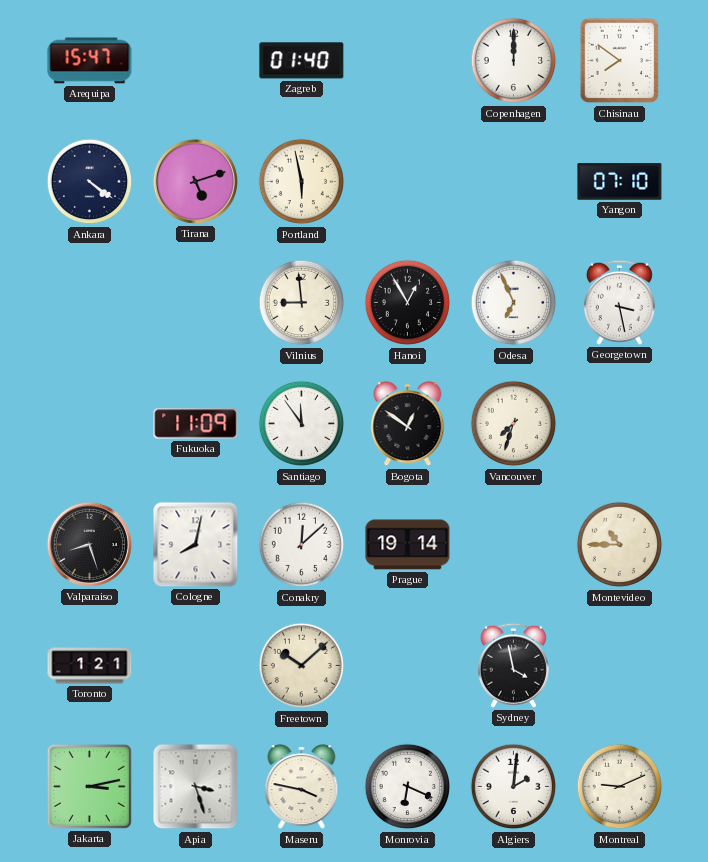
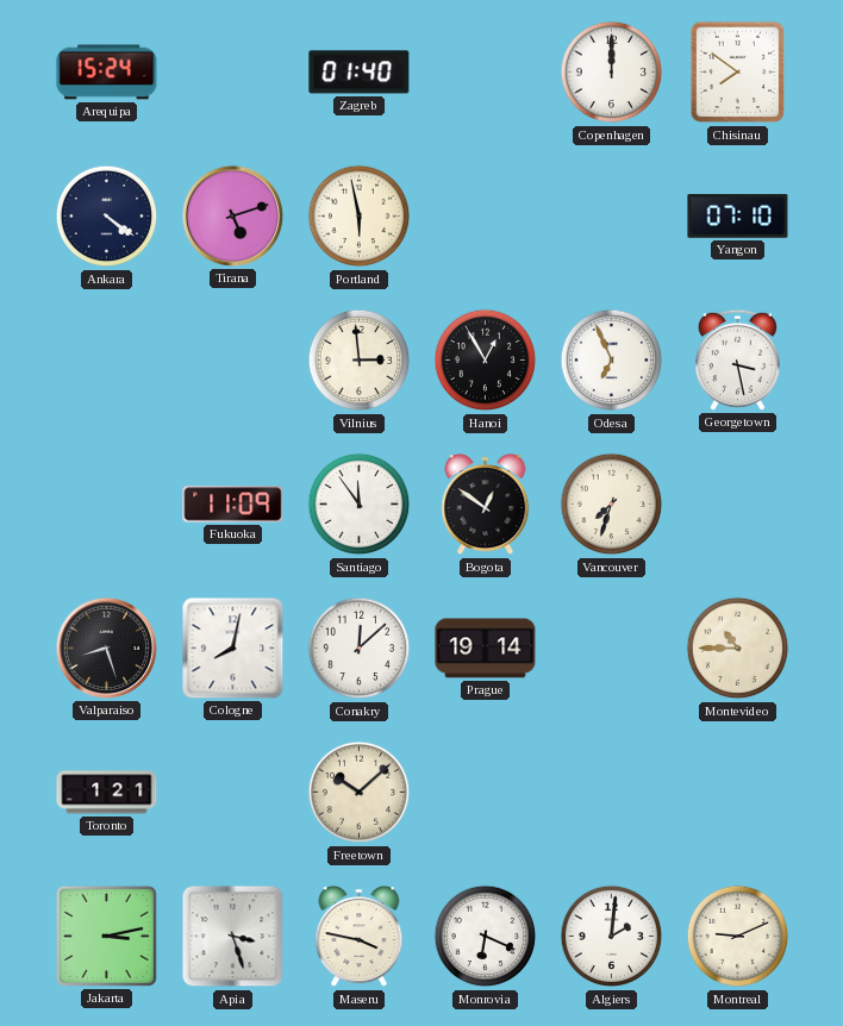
Arequipa: 15:47 -> 15:24 (107, 73)
Vilnius: 8:59 -> 2:59 (360, 361)
Sydney: 3:58 -> none (513, 665)
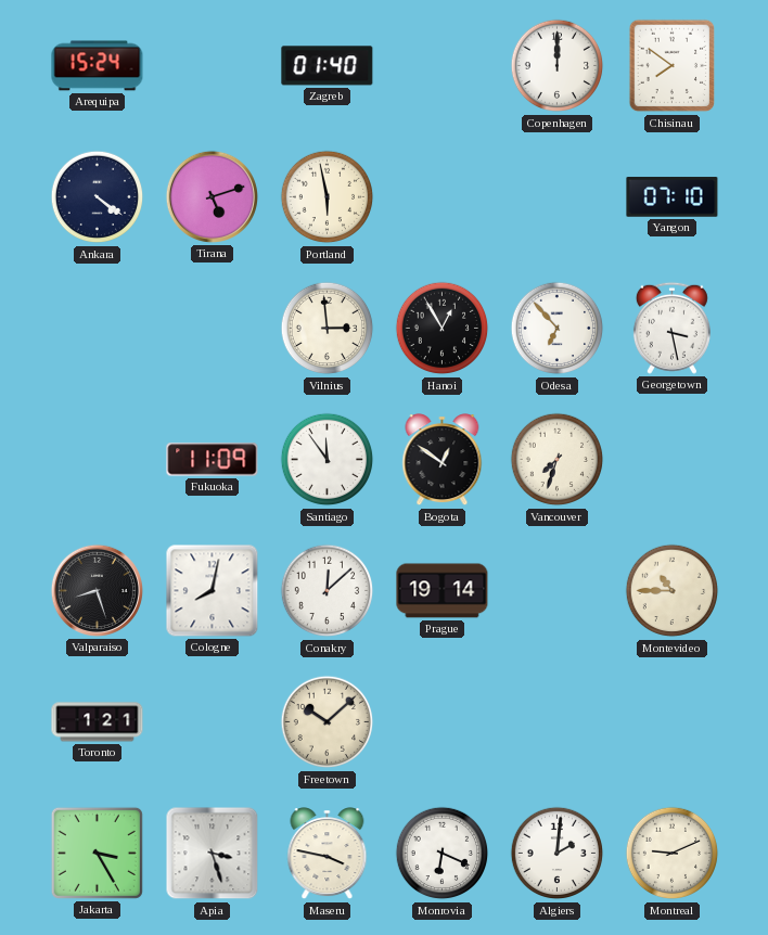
Odesa: 6:56 -> 6:53 (558, 329)
Jakarta: 3:13 -> 3:25 (97, 853)
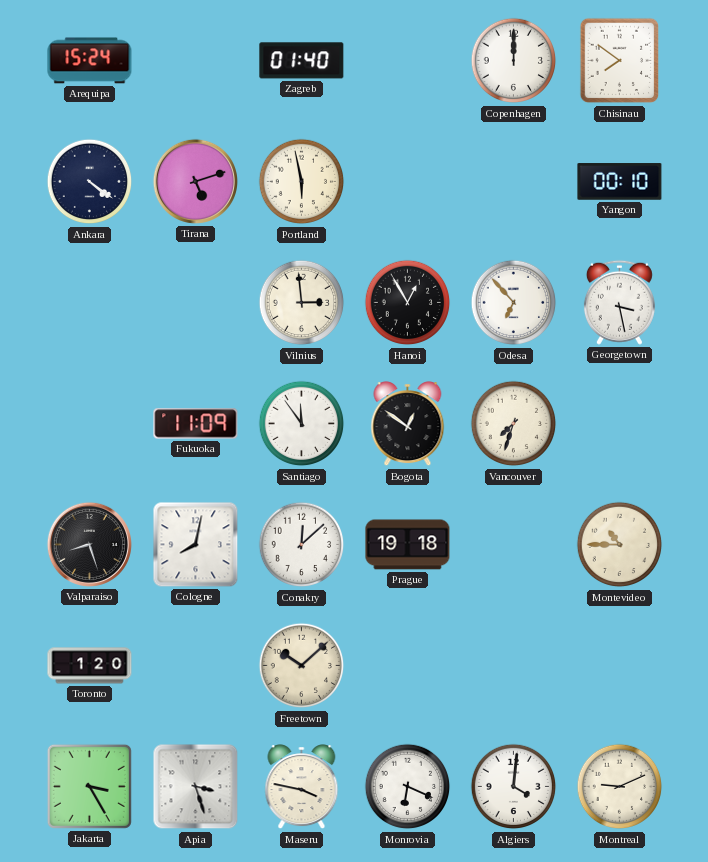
Yangon: 07:10 -> 00:10 (620, 182)
Prague: 19:14 -> 19:18 (408, 545)
Toronto: 1:21 -> 1:20 (90, 666)
Algiers: 2:01 -> 4:01 (514, 787)
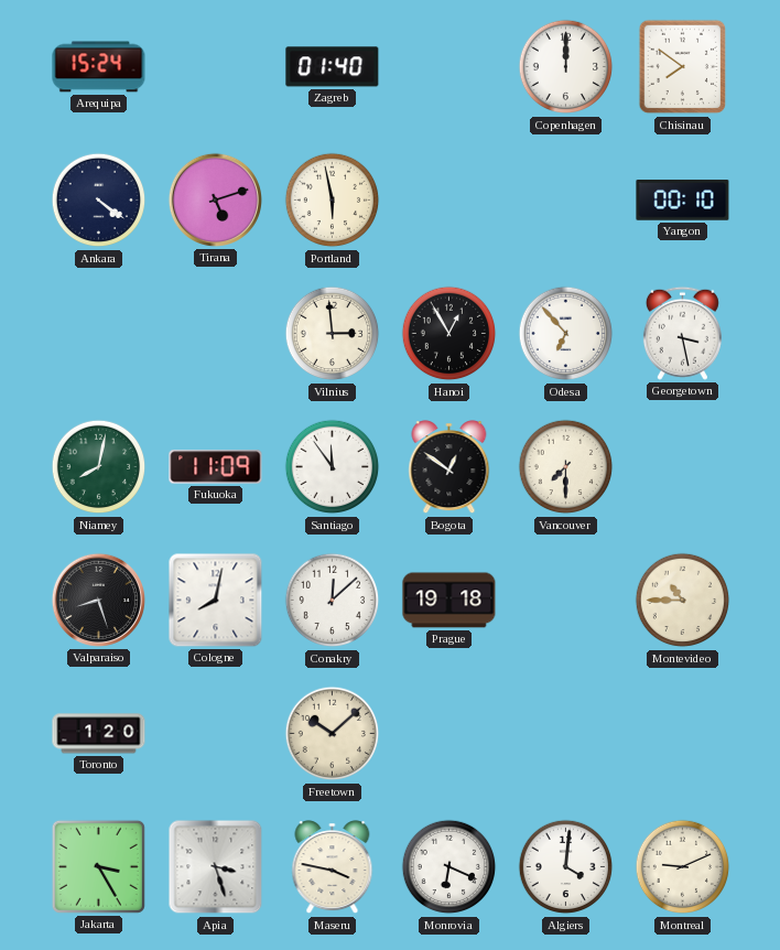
Niamey: none -> 8:02 (99, 467)
Vancouver: 7:33 -> 7:30 (566, 467)
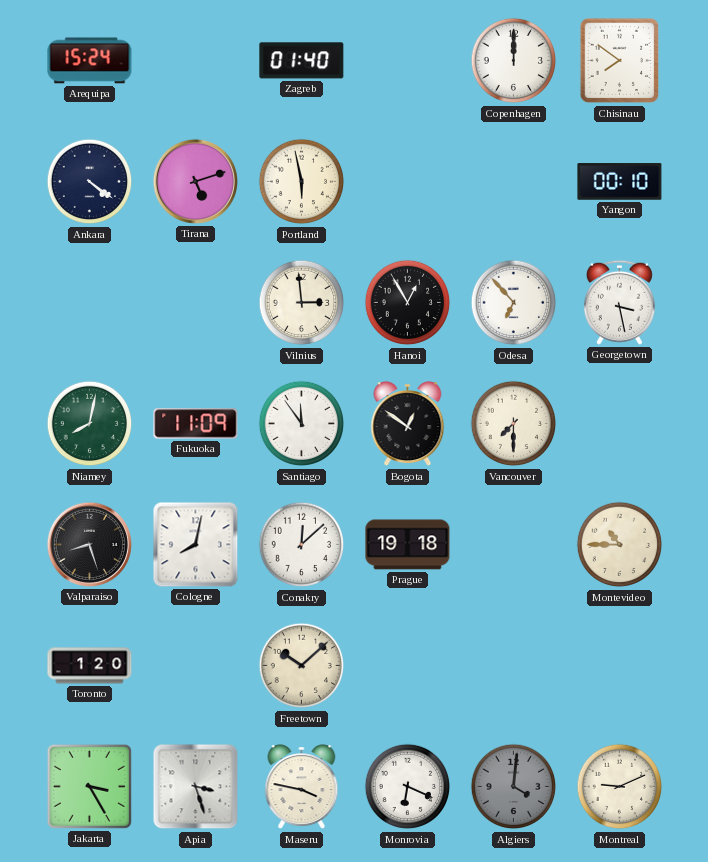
Algiers dial: white -> grey (514, 787)
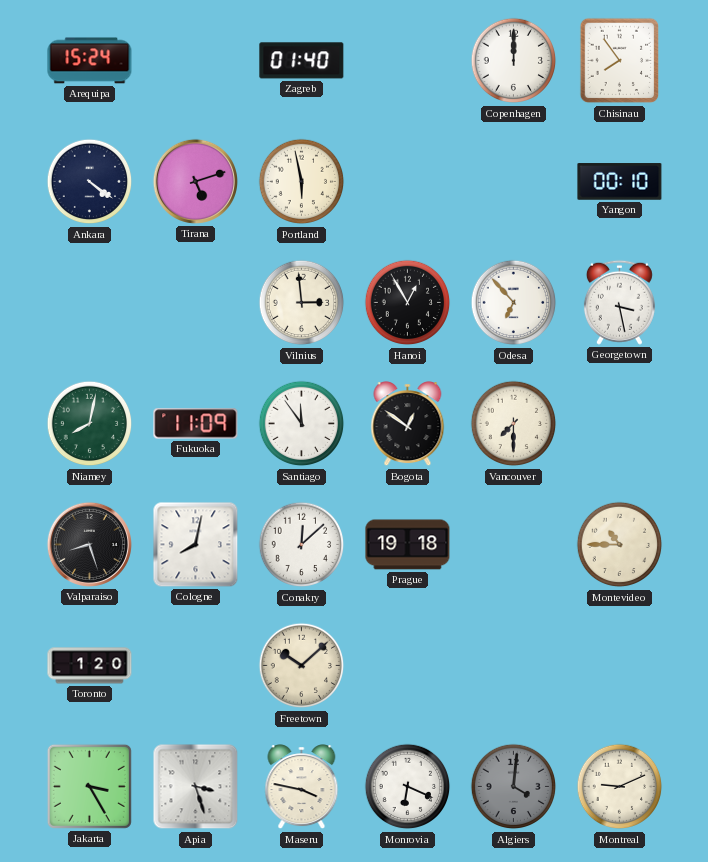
Chisinau: 7:51 -> 7:54 (620, 61)
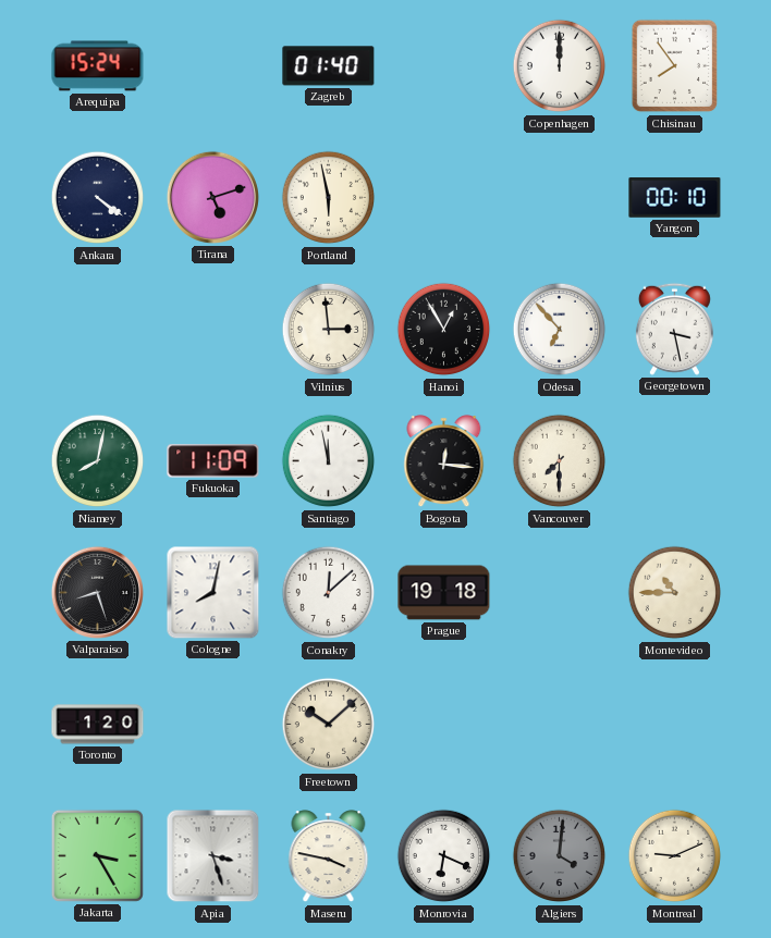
Santiago: 11:54 -> 11:58 (329, 461)
Bogota: 12:51 -> 12:16 (444, 461)
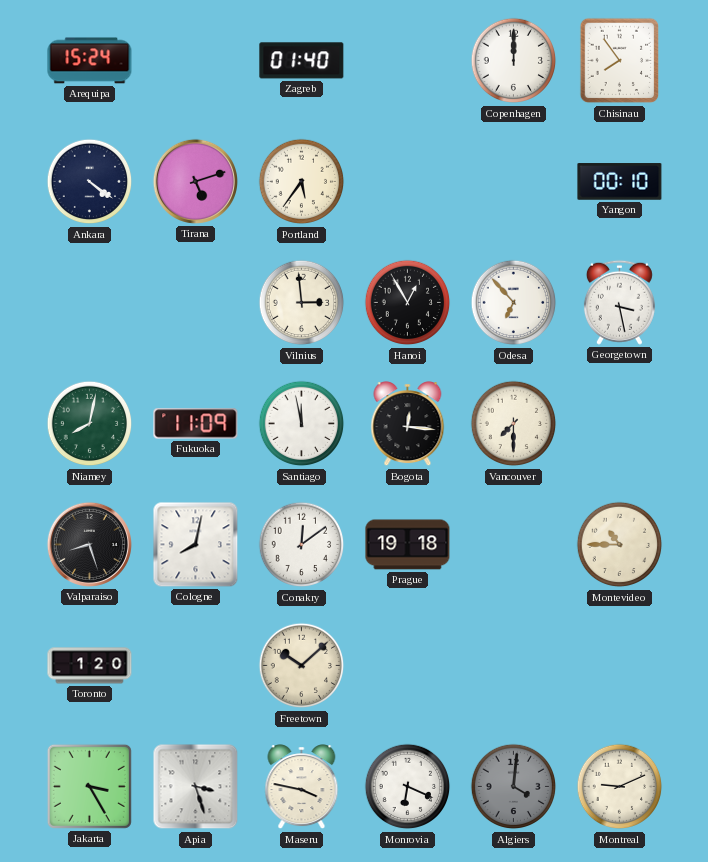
Portland: 5:58 -> 5:36 (302, 182)
Conakry: 12:08 -> 12:09 (302, 545)
